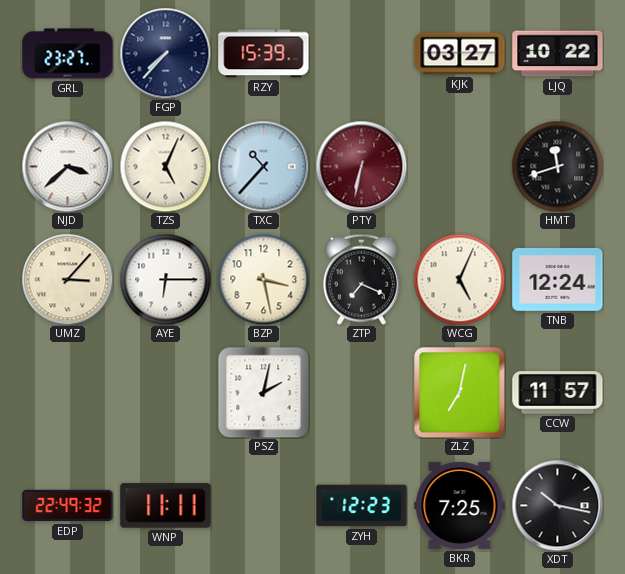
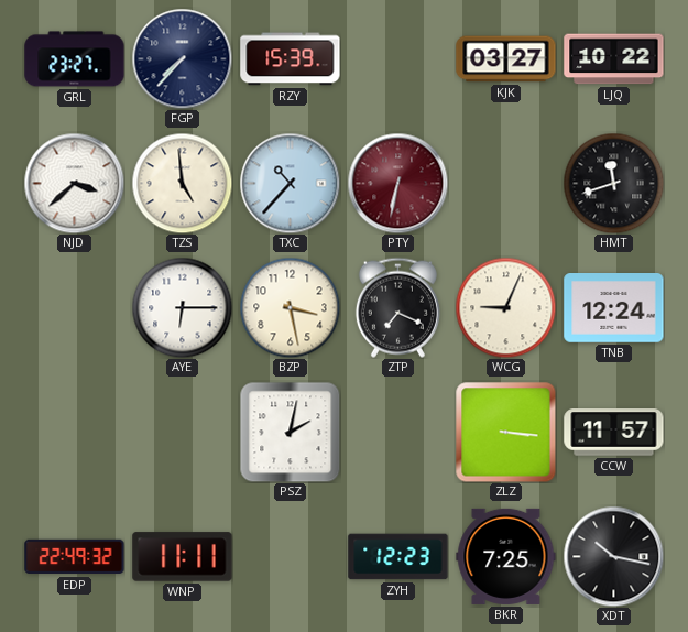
TZS: 5:04 -> 4:59 (182, 183)
UMZ: 3:07 -> none (67, 279)
WCG: 5:04 -> 9:04 (505, 307)
ZLZ: 7:02 -> 3:16 (505, 432)
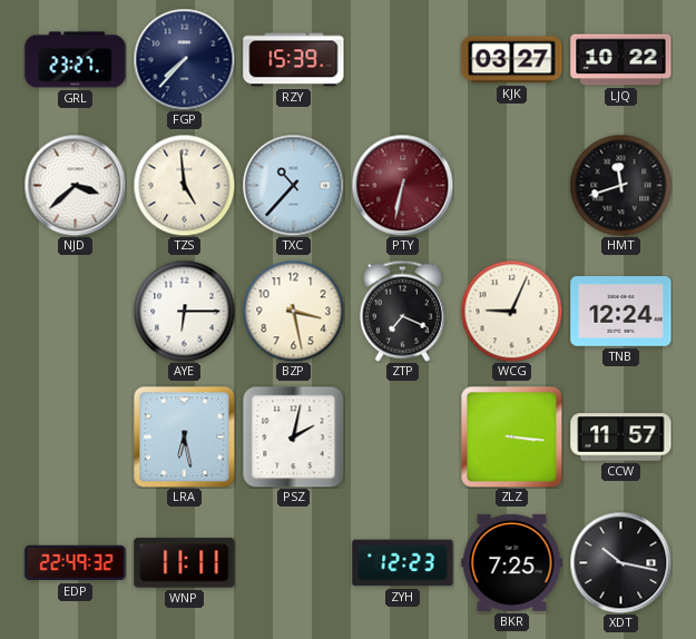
LRA: none -> 6:28 (184, 436)
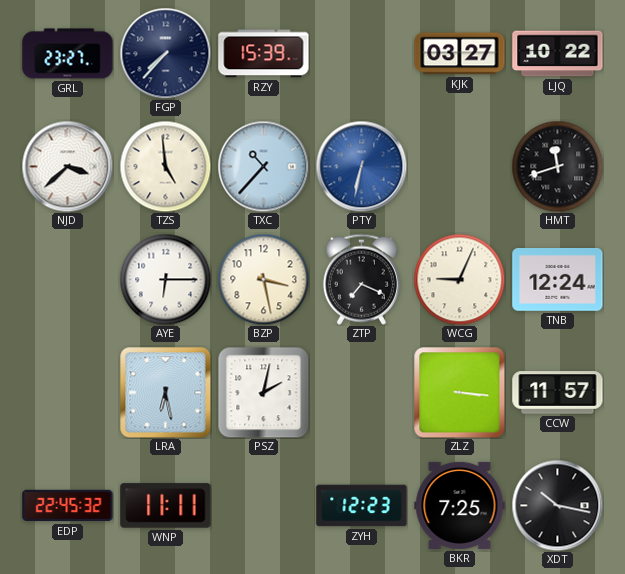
PTY dial: burgundy -> blue (361, 166)
EDP: 22:49 -> 22:45 (68, 506)
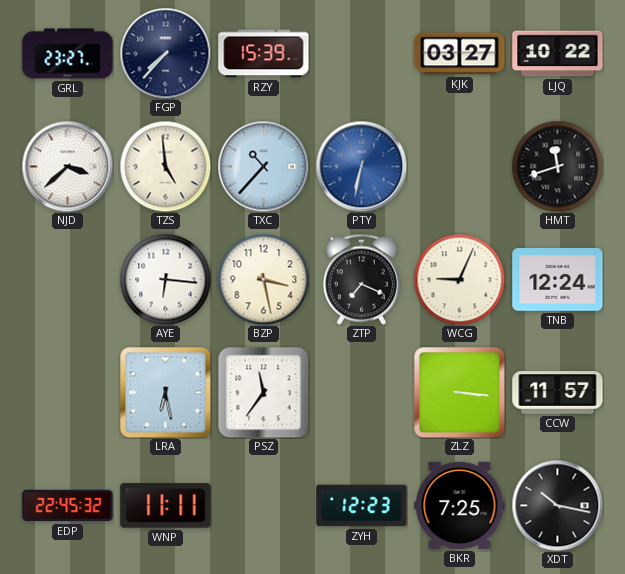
AYE: 6:15 -> 6:16 (165, 279)
PSZ: 2:02 -> 11:36 (263, 393)
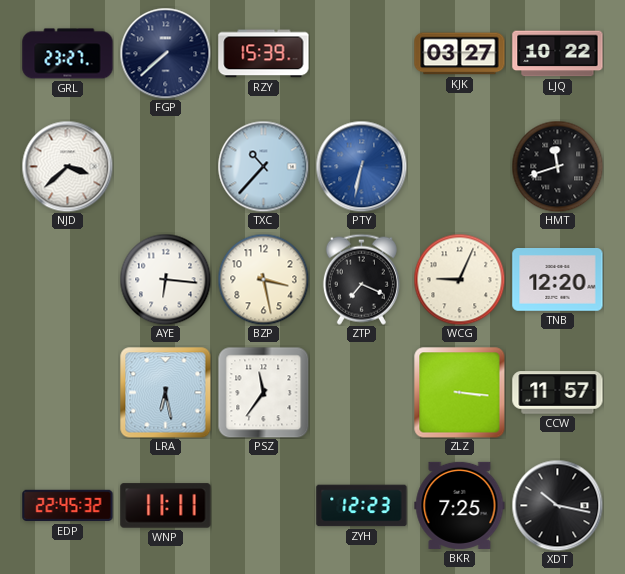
FGP: 7:37 -> 7:38 (165, 53)
TZS: 4:59 -> none (165, 166)
TNB: 12:24 -> 12:20 (558, 280)
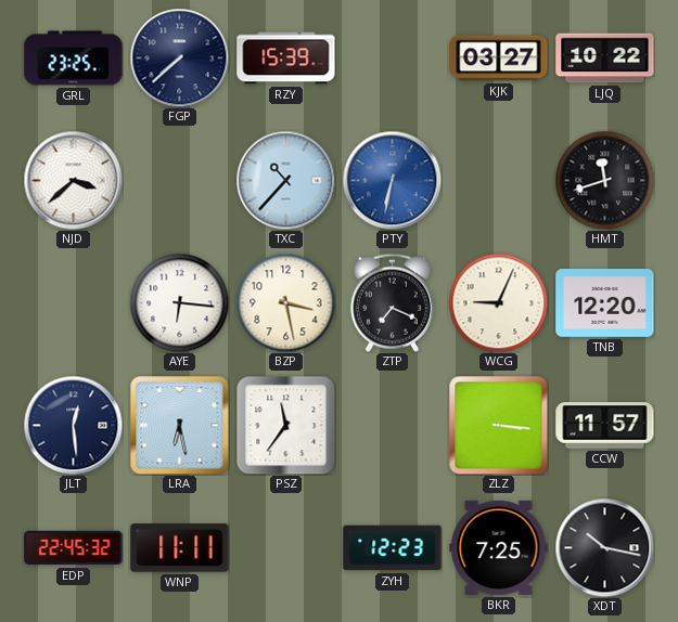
GRL: 23:27 -> 23:25 (74, 59)
JLT: none -> 12:29 (73, 425)
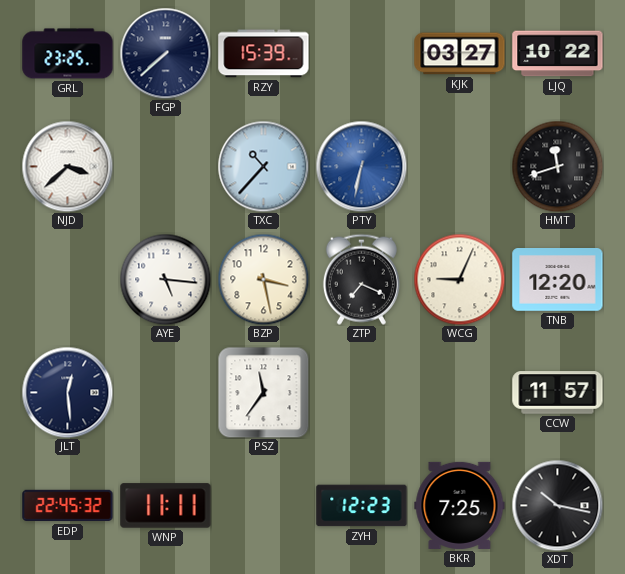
AYE: 6:16 -> 5:16 (165, 279)
LRA: 6:28 -> none (179, 425)
ZLZ: 3:16 -> none (498, 425)
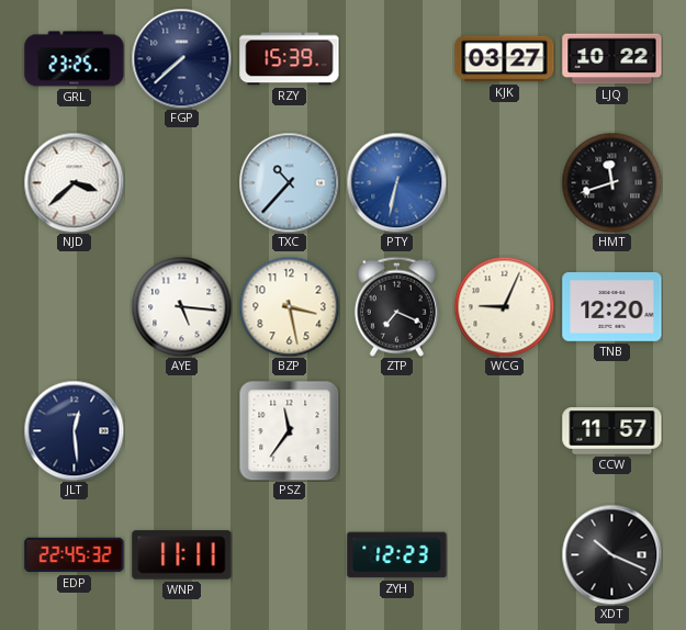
BKR: 7:25 -> none (460, 505)
XDT: 10:17 -> 10:19 (611, 554)
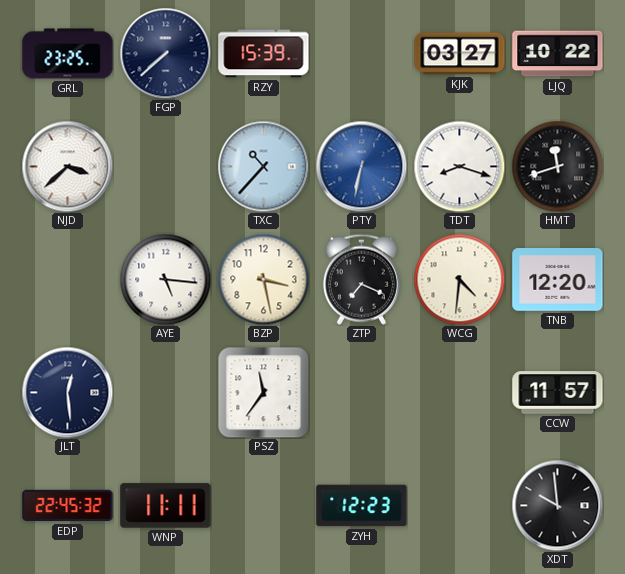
TDT: none -> 8:18 (459, 166)
WCG: 9:04 -> 4:31 (459, 279)
XDT: 10:19 -> 9:59 (557, 505)
